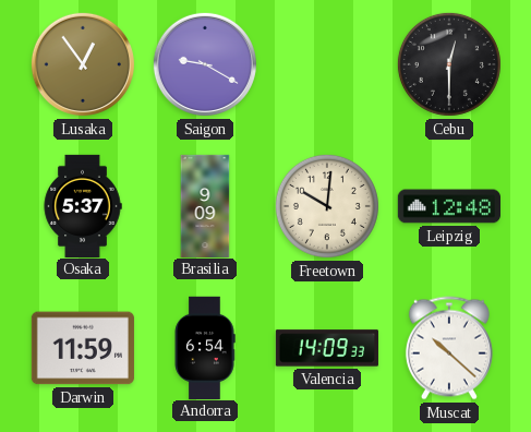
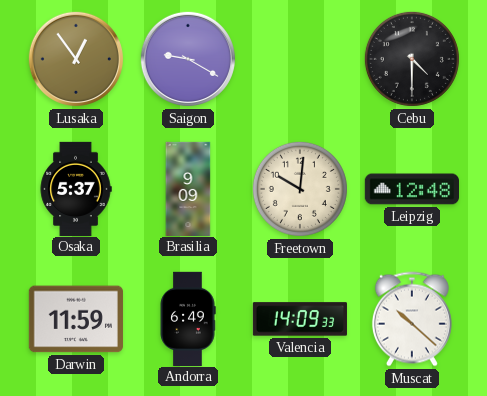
Cebu: 12:30 -> 4:30 (412, 59)
Andorra: 6:54 -> 6:49 (188, 318)
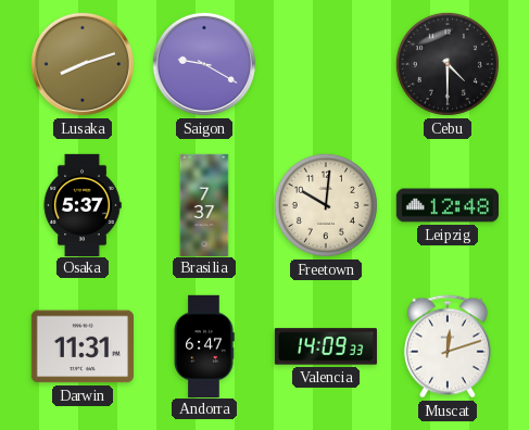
Lusaka: 12:54 -> 8:12 (83, 64)
Brasilia: 9:09 -> 7:37 (204, 204)
Darwin: 11:59 -> 11:31 (83, 346)
Andorra: 6:49 -> 6:47 (204, 345)
Muscat: 10:22 -> 12:12 (448, 346)
